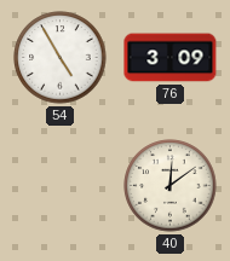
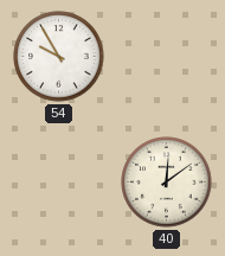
54: 4:55 -> 9:55 (59, 57)
76: 3:09 -> none (171, 58)
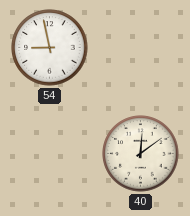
54: 9:55 -> 8:58 (50, 48)
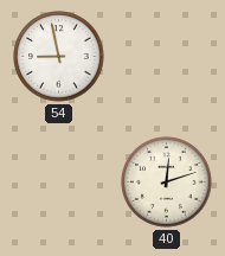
40: 12:09 -> 12:12 (167, 183)
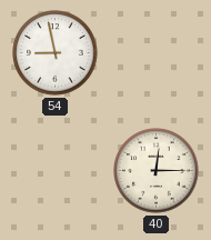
40: 12:12 -> 12:15 (157, 171)
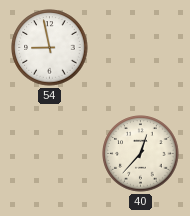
40: 12:15 -> 12:37 (141, 154)
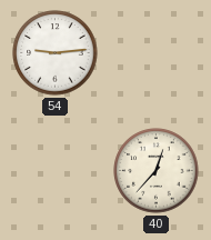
54: 8:58 -> 9:14 (56, 53)
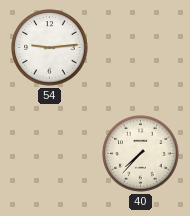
40: 12:37 -> 7:37 (141, 154)
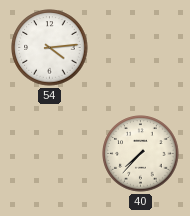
54: 9:14 -> 4:14 (50, 48)
